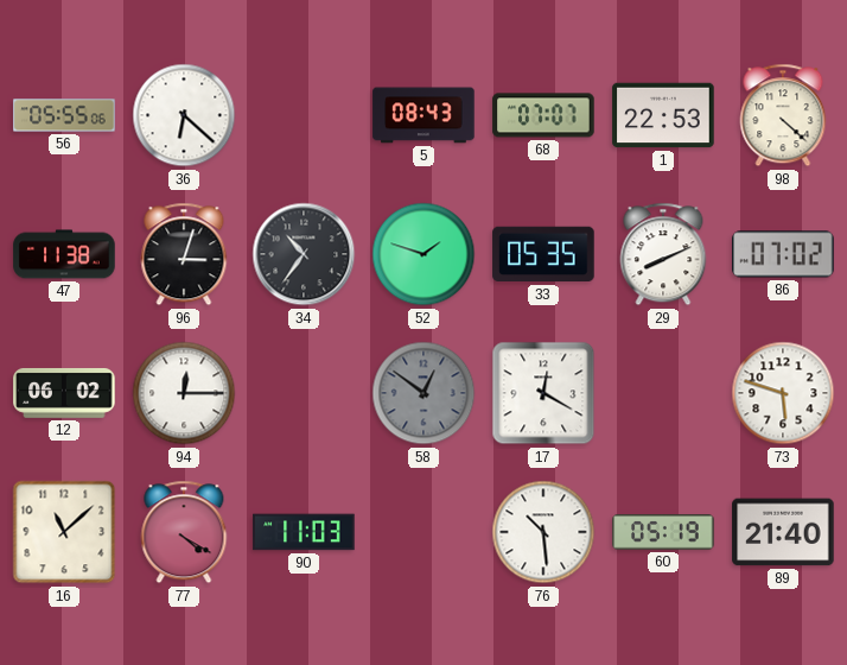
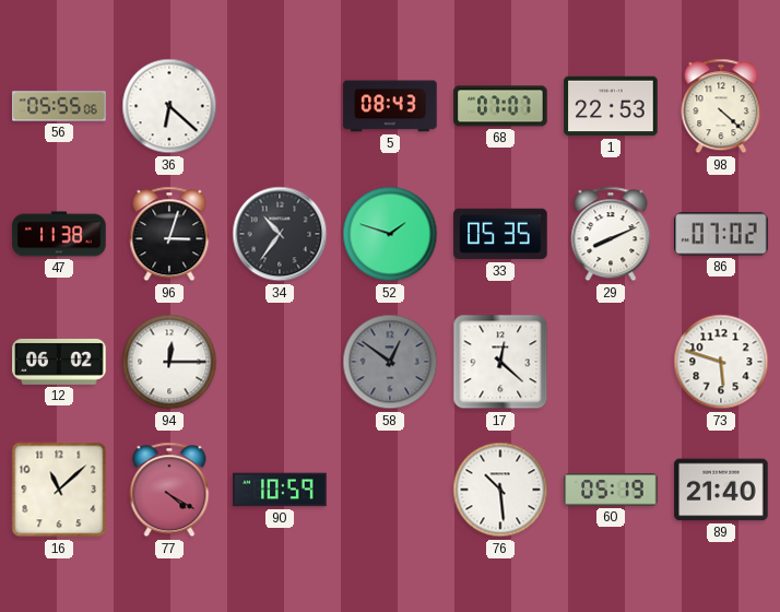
17: 12:20 -> 12:22 (500, 362)
90: 11:03 -> 10:59 (280, 490)
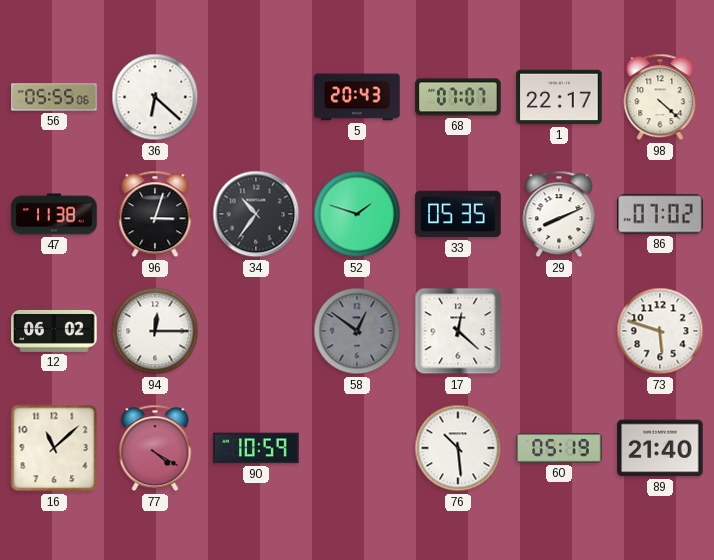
5: 08:43 -> 20:43 (357, 97)
1: 22:53 -> 22:17 (559, 97)
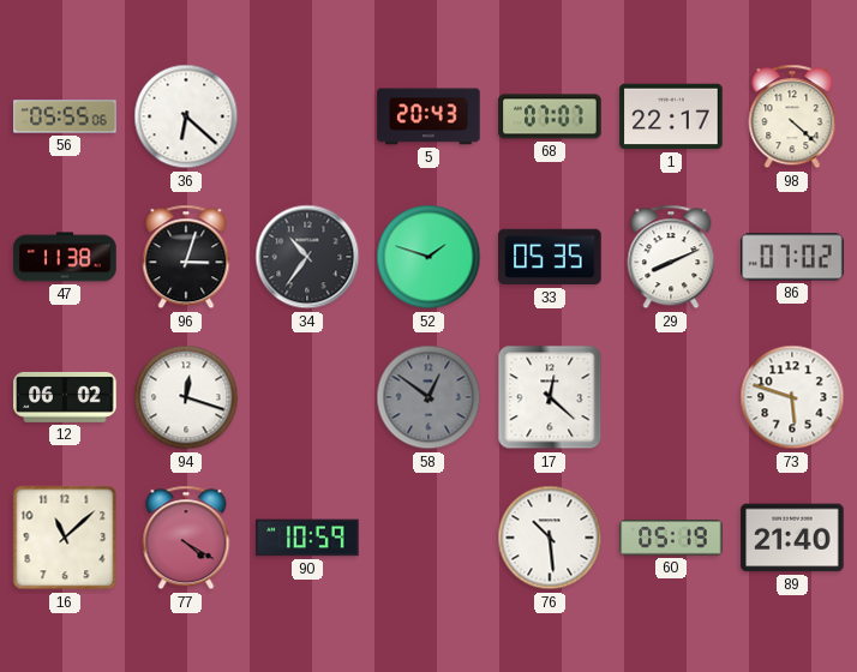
94: 12:15 -> 12:18 (186, 397)
